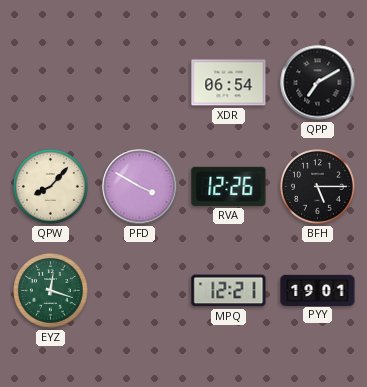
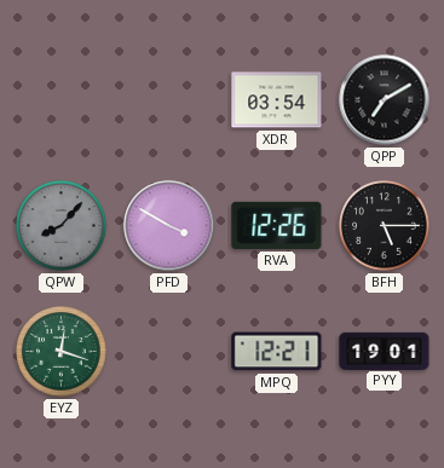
XDR: 06:54 -> 03:54 (277, 100)
QPW dial: cream -> grey (62, 226)
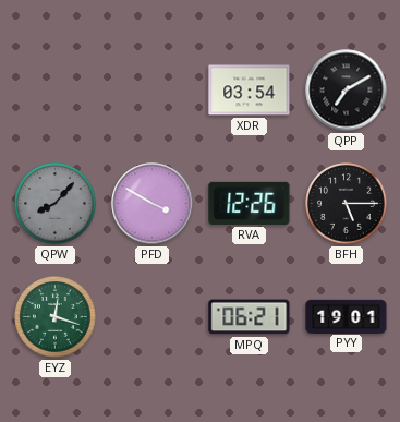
MPQ: 12:21 -> 06:21 (250, 317)
